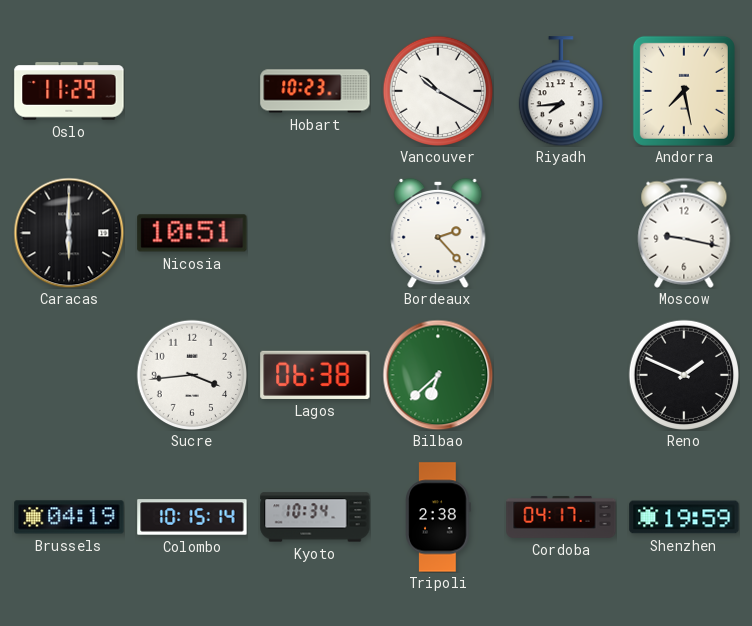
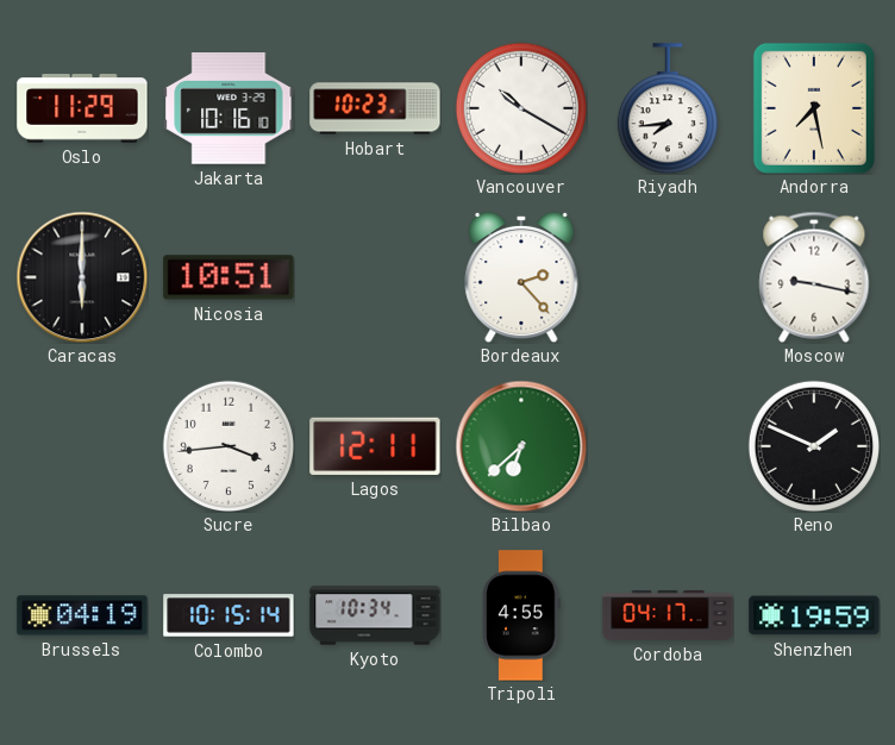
Jakarta: none -> 10:16 (229, 109)
Lagos: 06:38 -> 12:11 (375, 446)
Tripoli: 2:38 -> 4:55 (521, 615)
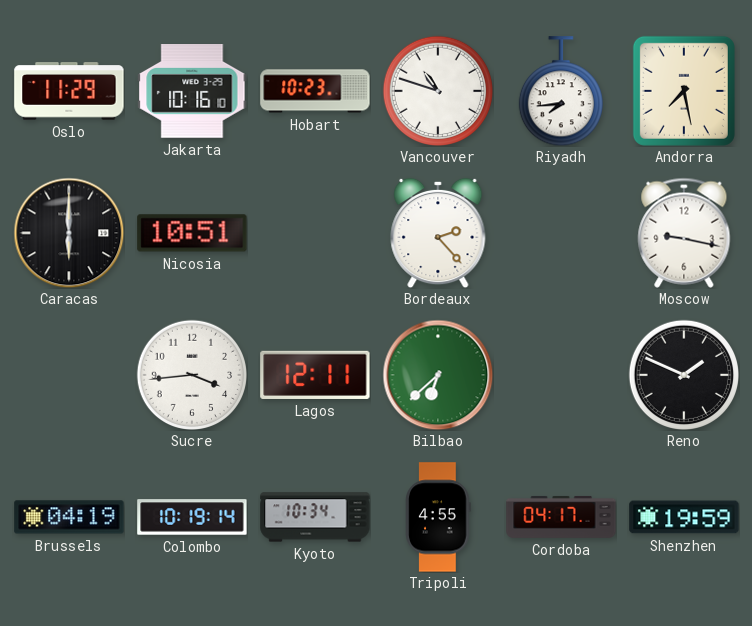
Vancouver: 10:20 -> 10:48 (437, 90)
Colombo: 10:15 -> 10:19 (192, 517)
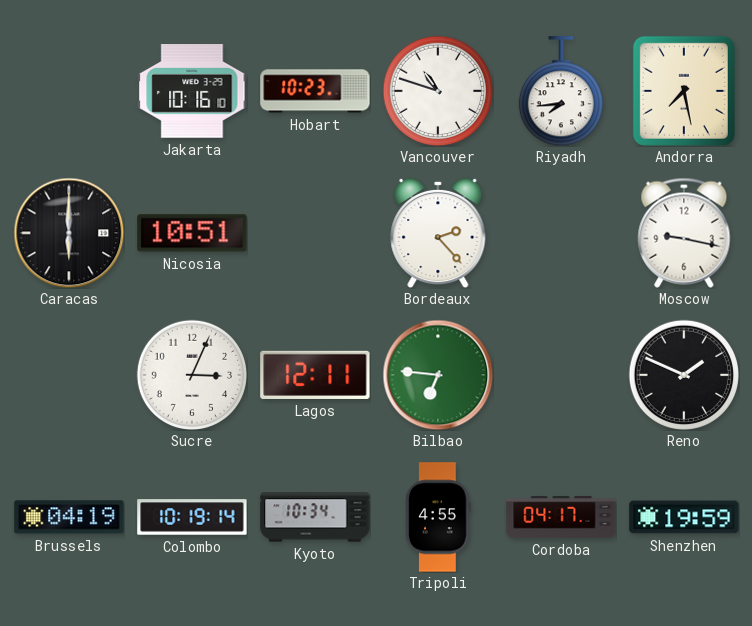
Oslo: 11:29 -> none (69, 91)
Sucre: 3:44 -> 3:04 (191, 374)
Bilbao: 6:38 -> 6:46 (438, 375)
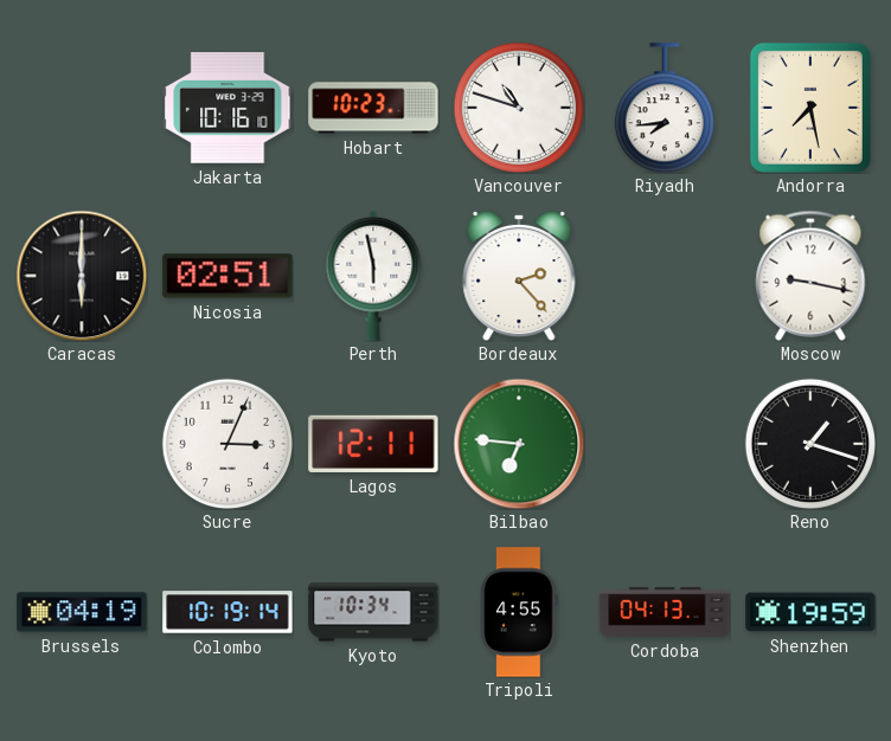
Nicosia: 10:51 -> 02:51 (227, 276)
Perth: none -> 5:58 (373, 276)
Reno: 1:49 -> 1:18 (809, 443)
Cordoba: 04:17 -> 04:13 (665, 612)
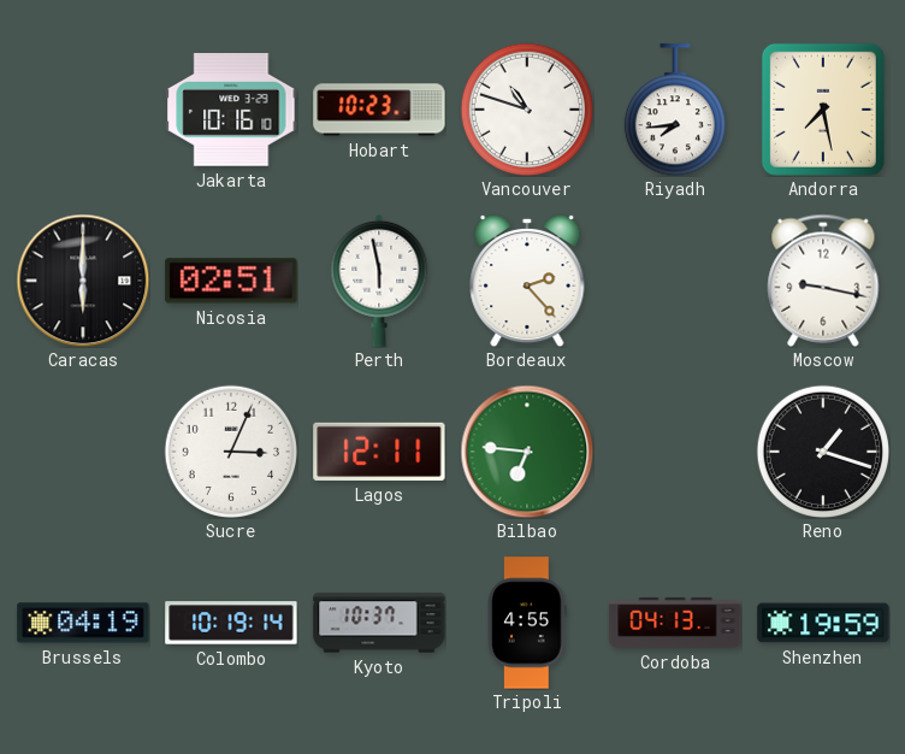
Kyoto: 10:34 -> 10:37 (379, 623)
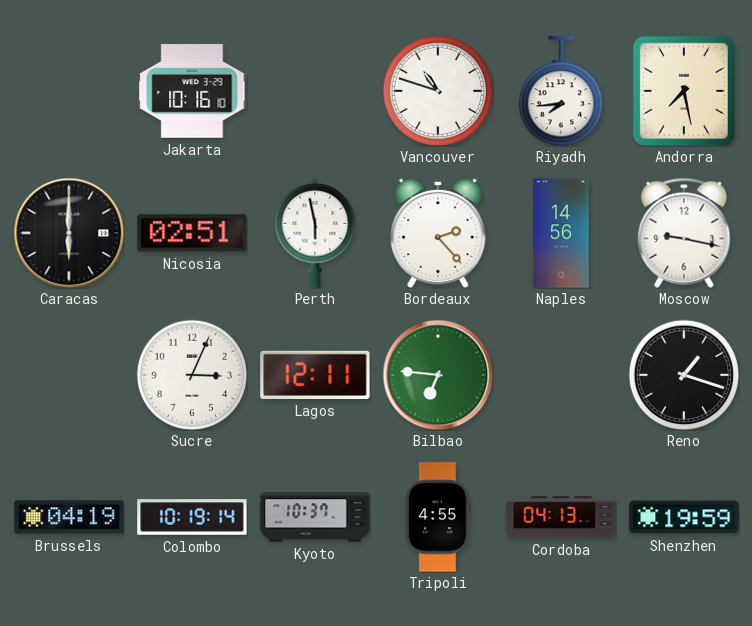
Hobart: 10:23 -> none (379, 110)
Naples: none -> 14:56 (561, 233)
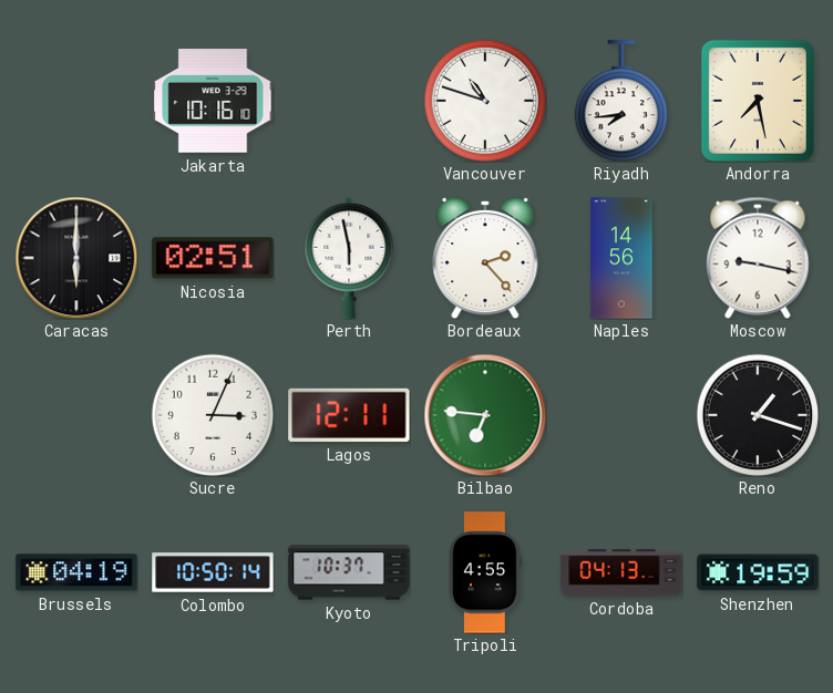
Colombo: 10:19 -> 10:50 (213, 572)
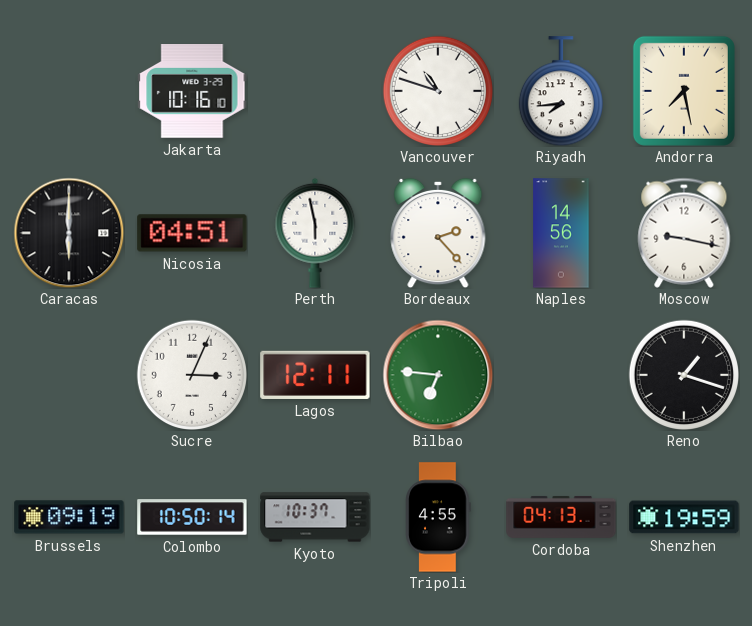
Nicosia: 02:51 -> 04:51 (192, 233)
Brussels: 04:19 -> 09:19 (69, 517)
